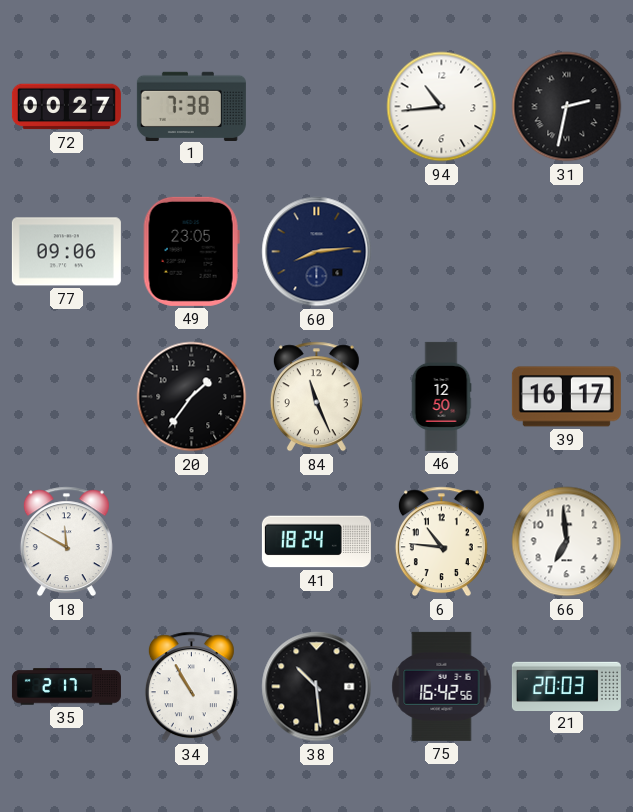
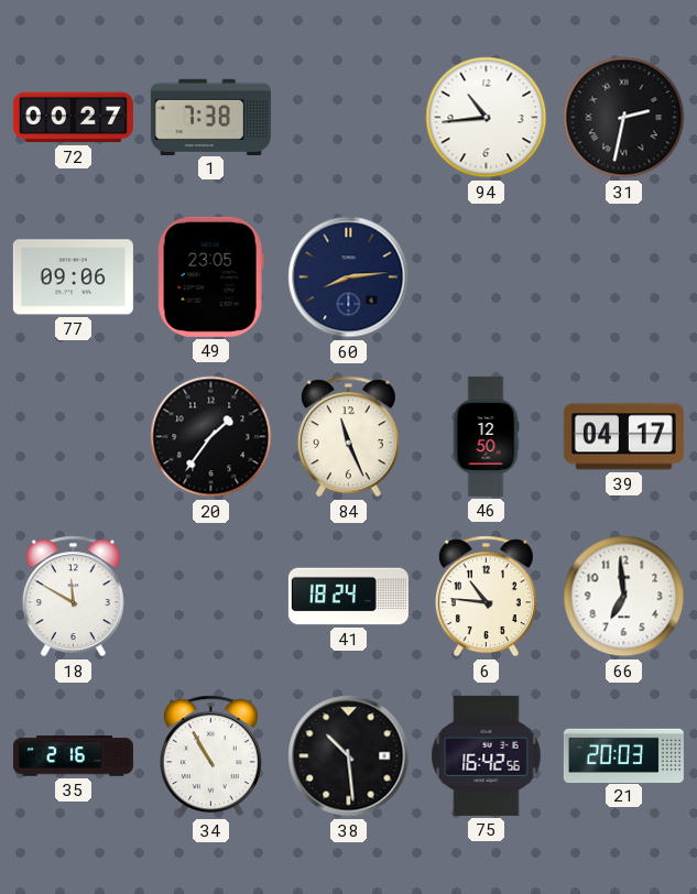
39: 16:17 -> 04:17 (623, 437)
35: 2:17 -> 2:16 (73, 756)
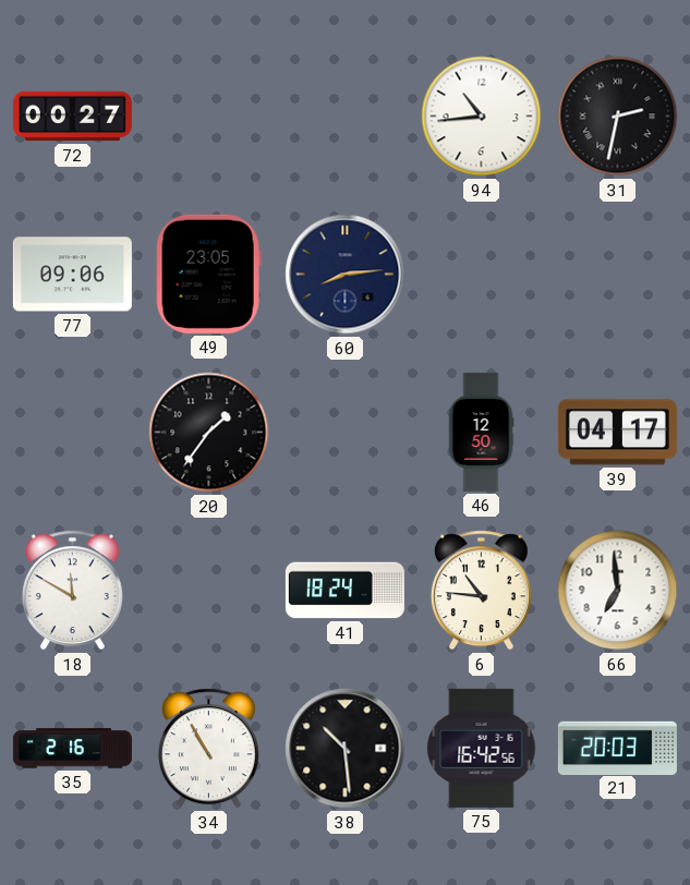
1: 7:38 -> none (210, 117)
84: 11:26 -> none (348, 437)
